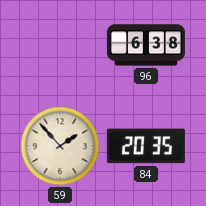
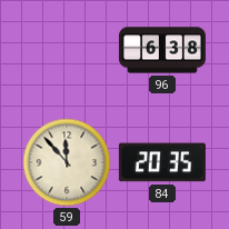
59: 1:53 -> 11:53 (67, 162)
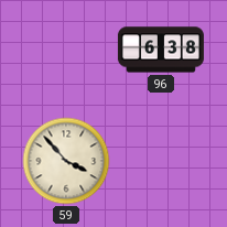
59: 11:53 -> 3:53 (66, 161)
84: 20:35 -> none (162, 162)
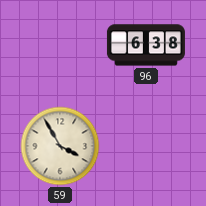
59: 3:53 -> 3:55 (60, 146)
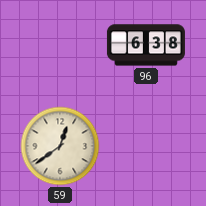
59: 3:55 -> 12:39 (60, 146)
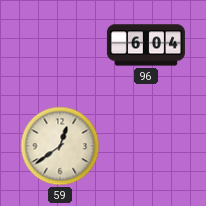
96: 6:38 -> 6:04 (146, 45)
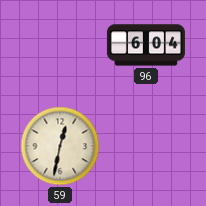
59: 12:39 -> 12:32 (60, 146)
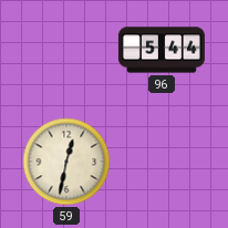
96: 6:04 -> 5:44 (162, 50)
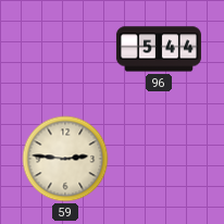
59: 12:32 -> 2:46 (65, 159)
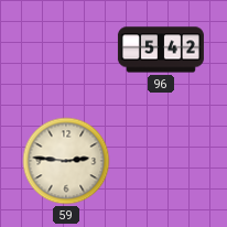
96: 5:44 -> 5:42 (161, 50)
